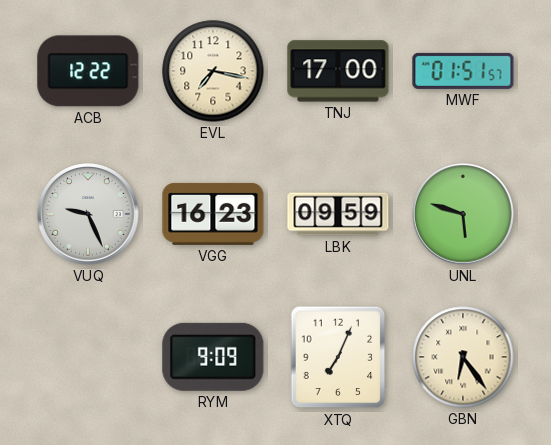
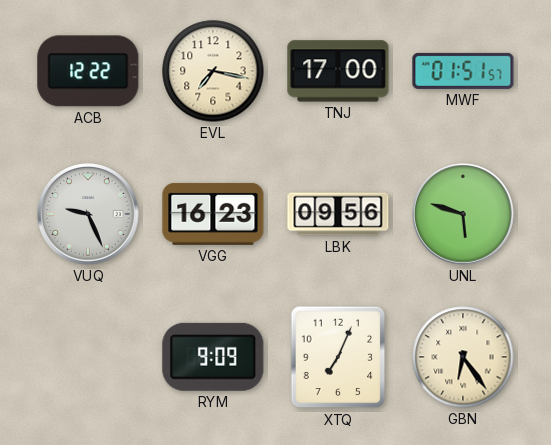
LBK: 09:59 -> 09:56 (338, 214)
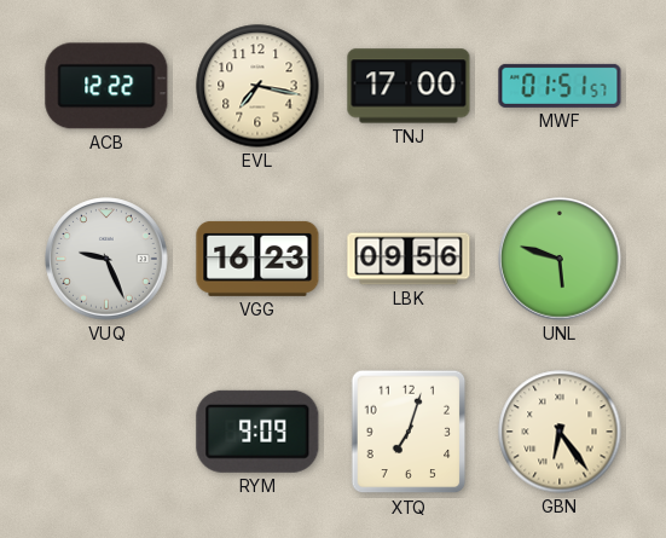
XTQ: 7:04 -> 7:03 (409, 432)
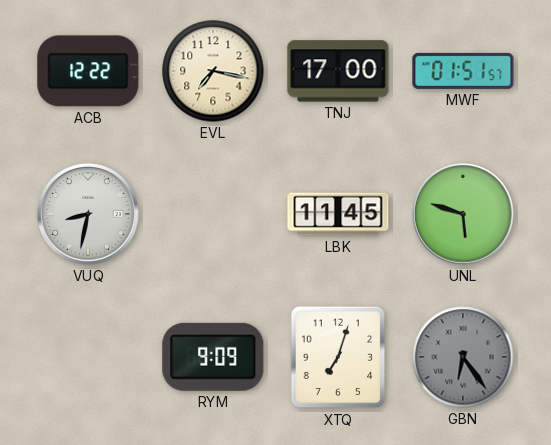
VUQ: 9:26 -> 8:32 (88, 214)
VGG: 16:23 -> none (257, 259)
LBK: 09:56 -> 11:45 (338, 214)
GBN dial: cream -> grey (463, 357)
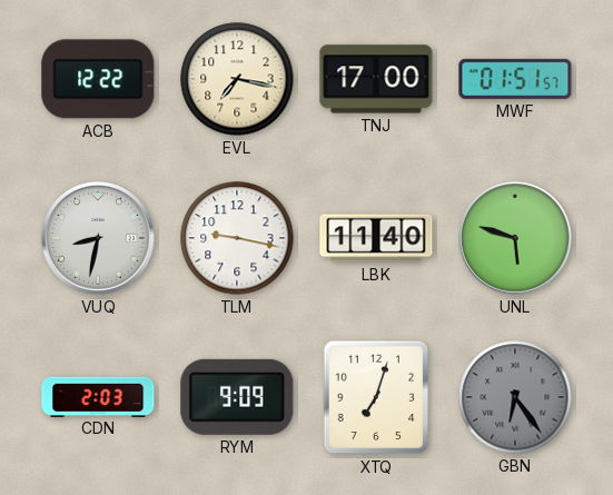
TLM: none -> 9:17 (237, 238)
LBK: 11:45 -> 11:40 (376, 238)
CDN: none -> 2:03 (98, 396)
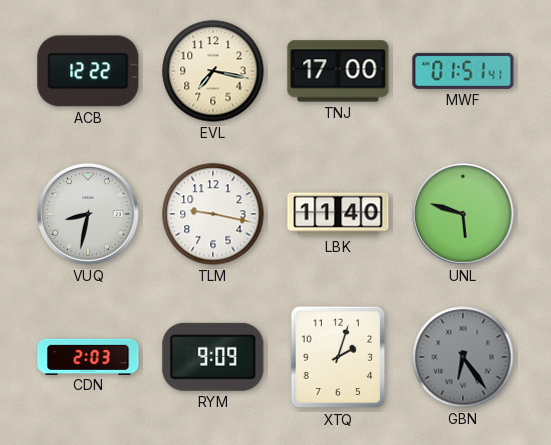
MWF: 01:51:57 -> 01:51:41 (463, 71)
XTQ: 7:03 -> 2:03 (338, 357)
